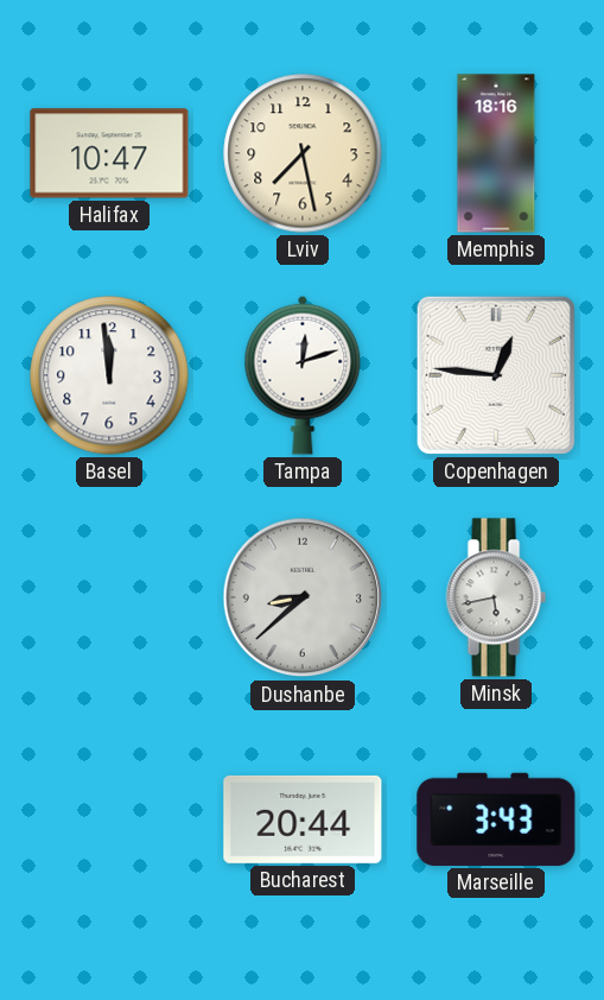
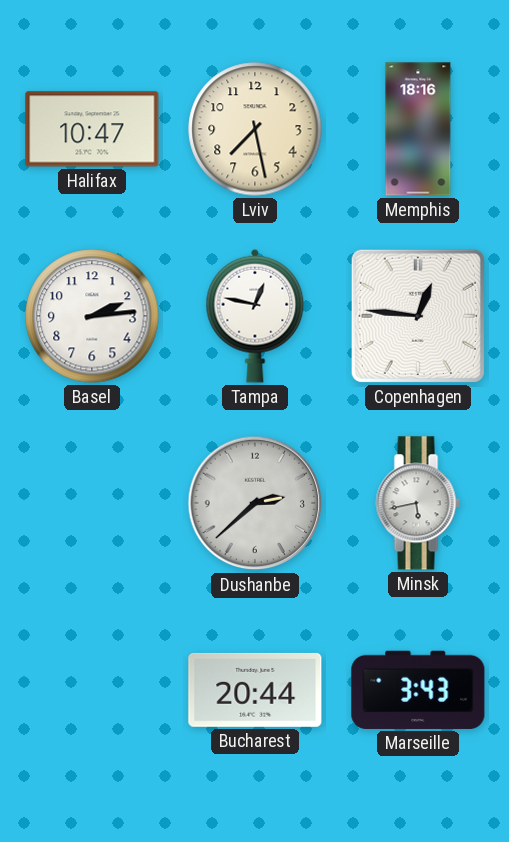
Basel: 11:59 -> 2:14 (92, 316)
Tampa: 12:12 -> 12:47 (255, 316)
Dushanbe: 8:38 -> 2:38 (255, 503)
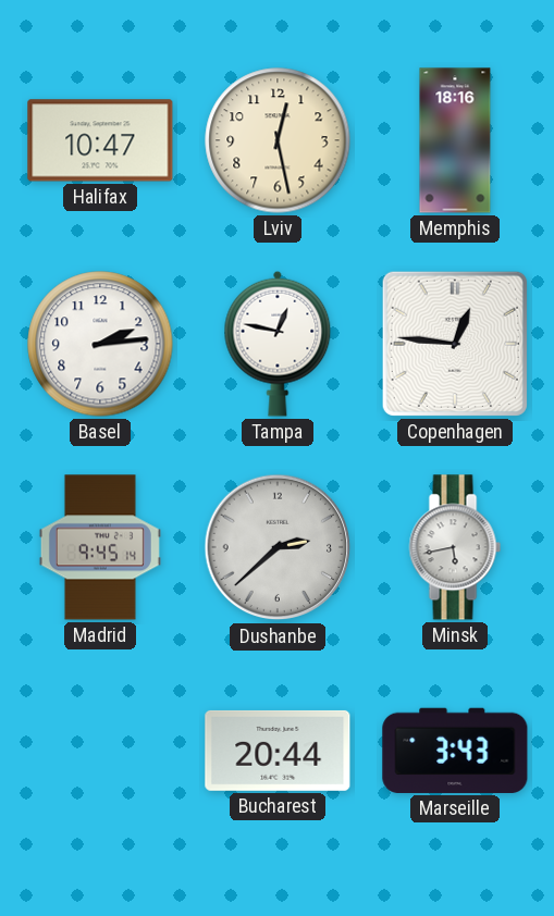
Lviv: 7:28 -> 12:28 (278, 140)
Madrid: none -> 9:45 (100, 547)
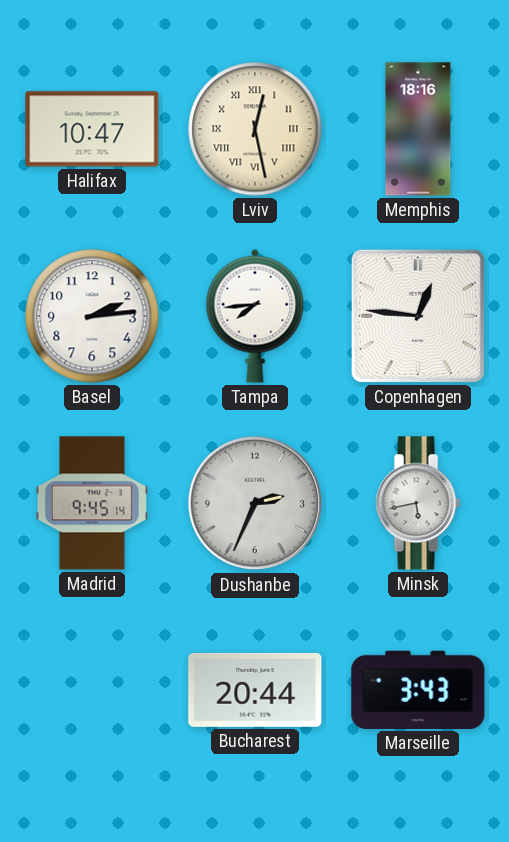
Lviv numerals: Arabic -> Roman (255, 129)
Tampa: 12:47 -> 7:44 (255, 316)
Dushanbe: 2:38 -> 2:34 (255, 503)
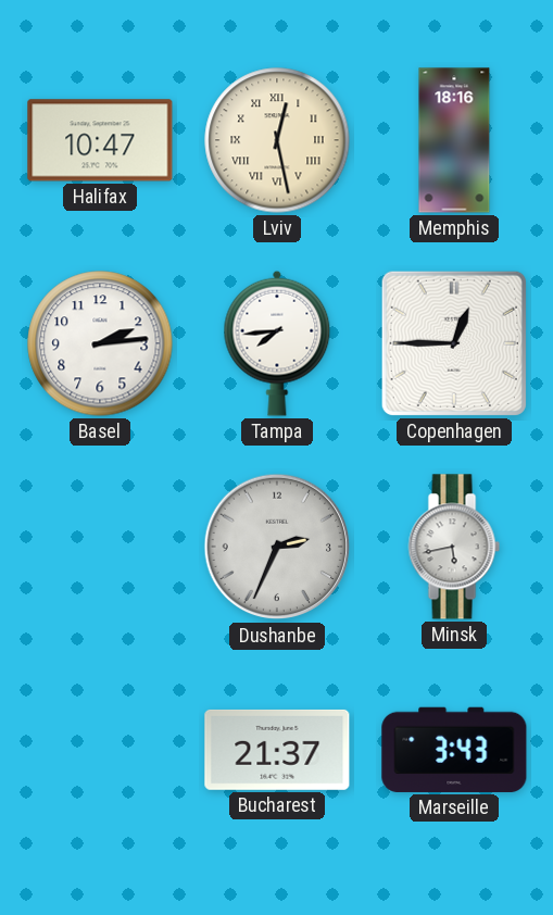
Copenhagen: 12:46 -> 12:45 (454, 343)
Madrid: 9:45 -> none (92, 503)
Bucharest: 20:44 -> 21:37 (277, 750)
